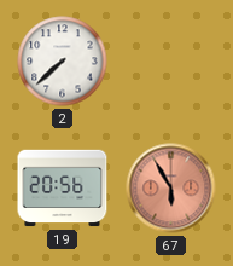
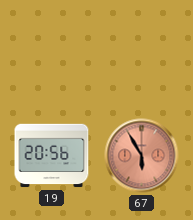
2: 7:38 -> none (63, 62)
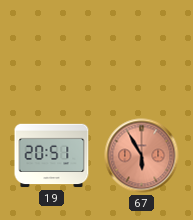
19: 20:56 -> 20:51 (52, 156)
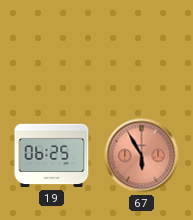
19: 20:51 -> 06:25 (52, 156)
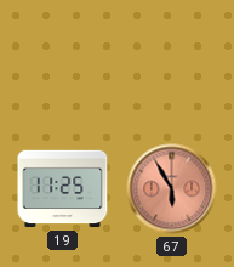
19: 06:25 -> 11:25 (63, 189)
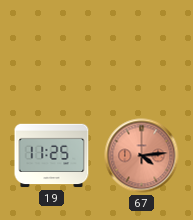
67: 5:55 -> 4:14 (142, 156)
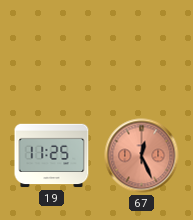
67: 4:14 -> 12:26 (142, 156)
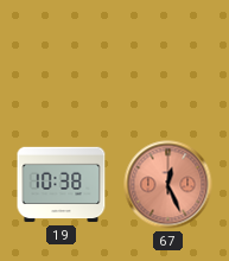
19: 11:25 -> 10:38 (62, 185)
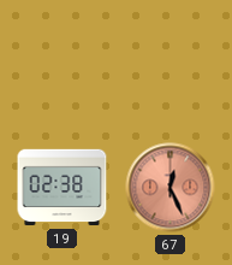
19: 10:38 -> 02:38 (63, 188)
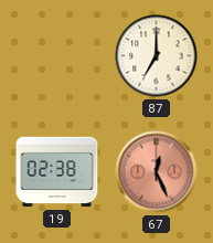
87: none -> 7:00 (157, 56)
